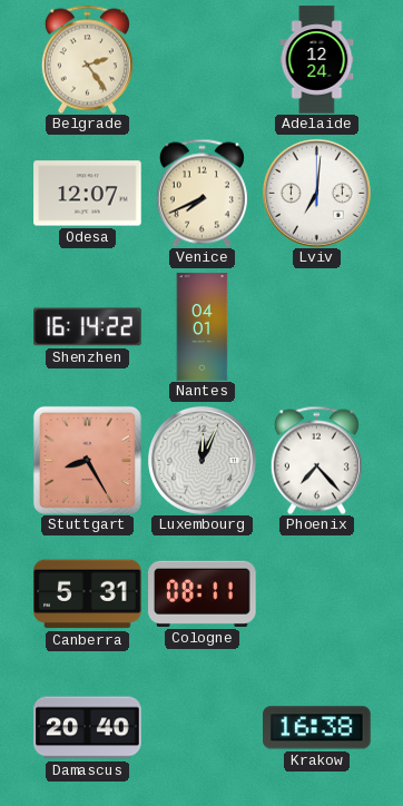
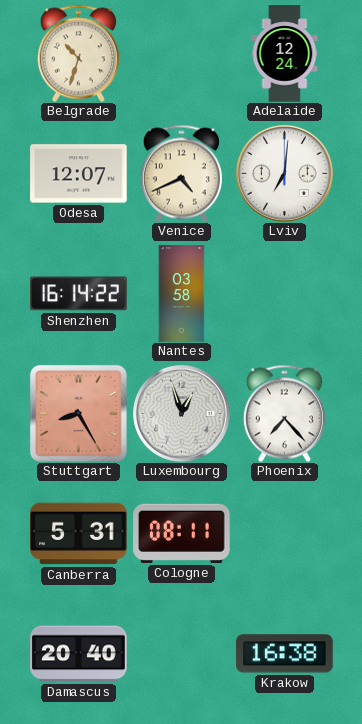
Belgrade: 2:24 -> 10:33 (78, 53)
Venice: 7:41 -> 4:41 (181, 173)
Nantes: 04:01 -> 03:58 (182, 294)
Luxembourg: 12:04 -> 12:57 (181, 413)
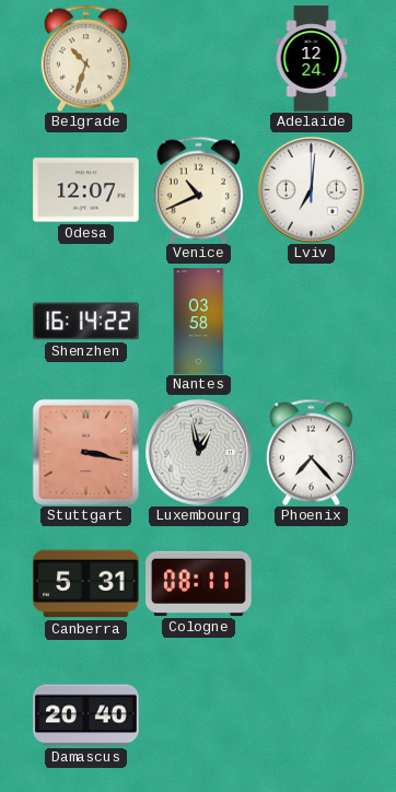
Venice: 4:41 -> 10:41 (198, 189)
Stuttgart: 8:25 -> 3:17 (85, 452)
Luxembourg: 12:57 -> 12:58 (198, 452)
Krakow: 16:38 -> none (285, 654)
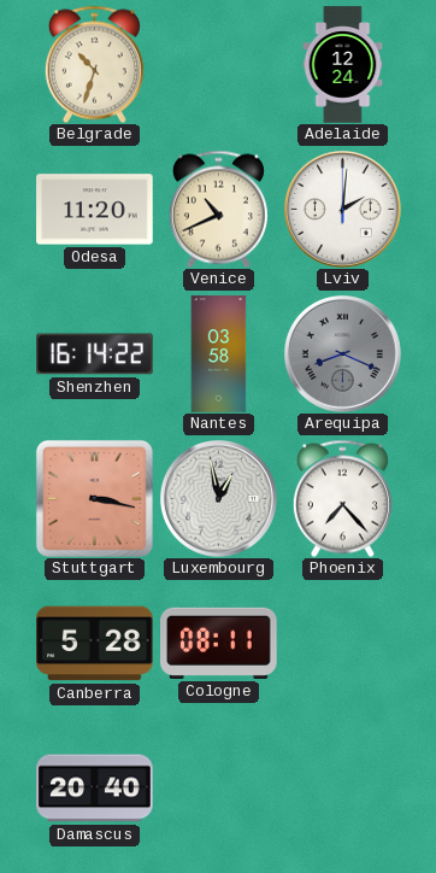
Odesa: 12:07 -> 11:20 (95, 210)
Lviv: 7:01 -> 2:01 (342, 209)
Arequipa: none -> 8:19 (342, 353)
Canberra: 5:31 -> 5:28 (95, 644)
